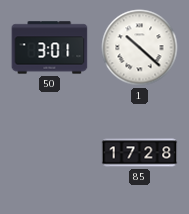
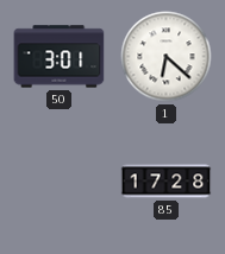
1: 10:22 -> 6:22 (167, 57)
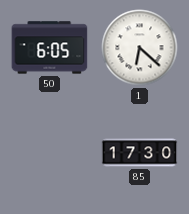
50: 3:01 -> 6:05 (50, 48)
85: 17:28 -> 17:30 (140, 153)
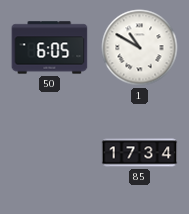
1: 6:22 -> 10:50 (140, 48)
85: 17:30 -> 17:34 (140, 153)
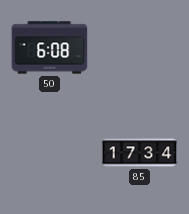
50: 6:05 -> 6:08 (50, 48)
1: 10:50 -> none (140, 48)
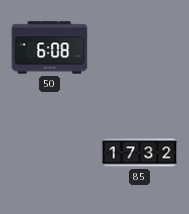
85: 17:34 -> 17:32 (140, 153)
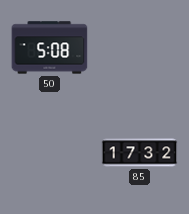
50: 6:08 -> 5:08 (50, 48)
